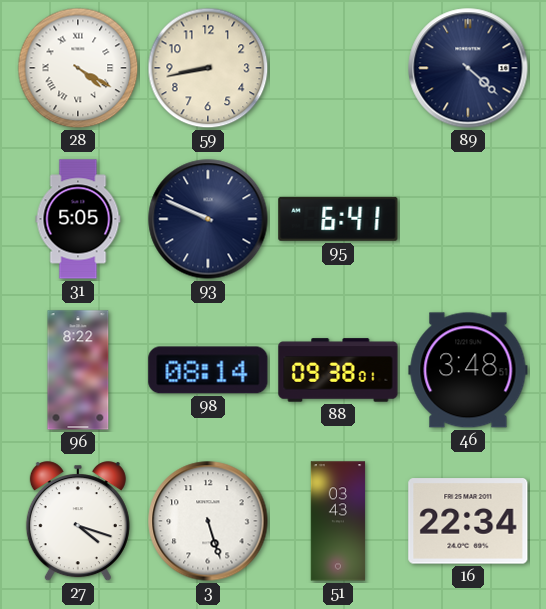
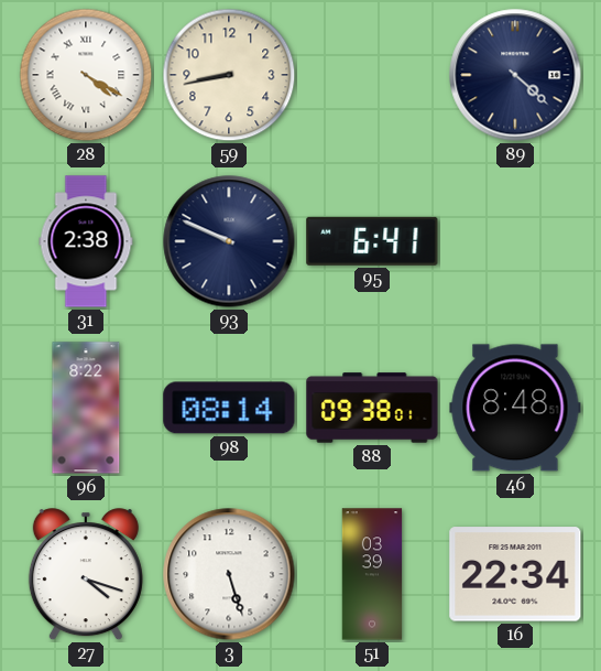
31: 5:05 -> 2:38 (86, 241)
46: 3:48 -> 8:48 (515, 408)
51: 03:43 -> 03:39 (372, 574)
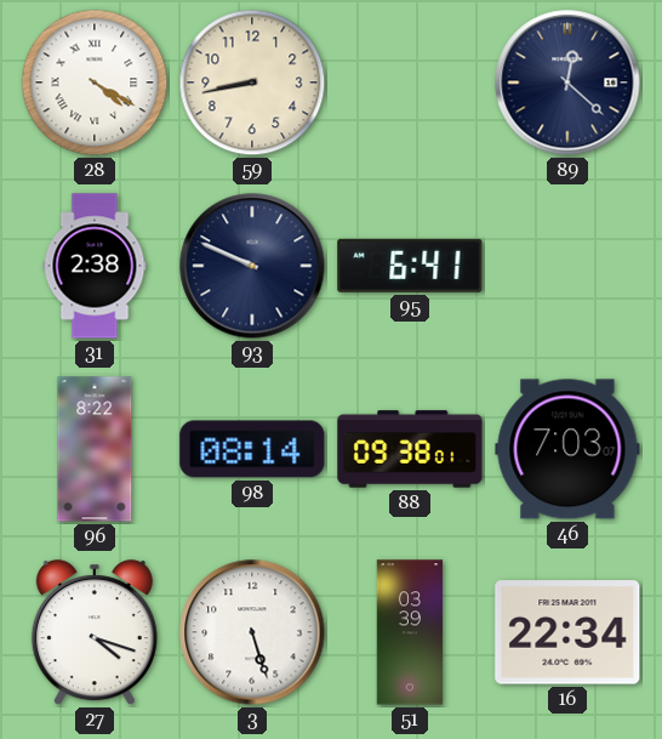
89: 4:22 -> 12:22 (567, 83)
46: 8:48 -> 7:03 (567, 449)
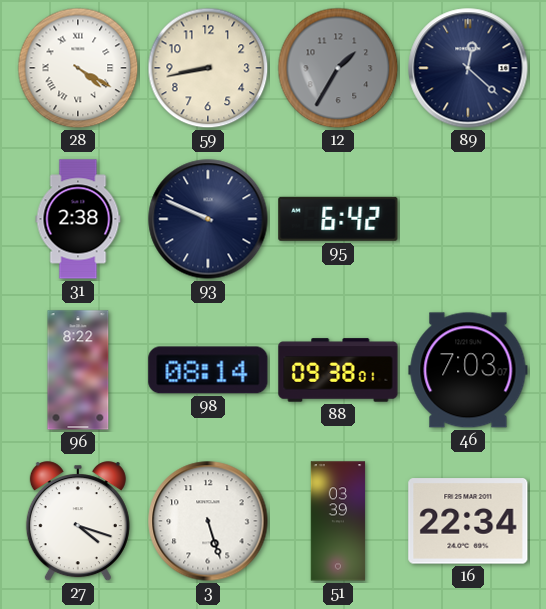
12: none -> 1:35 (338, 68)
95: 6:41 -> 6:42 (338, 219)
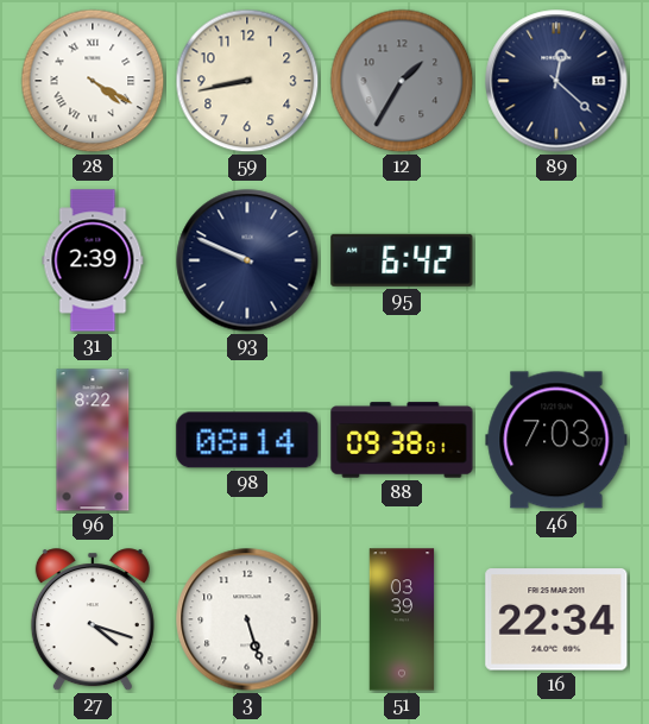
31: 2:38 -> 2:39 (93, 260)
